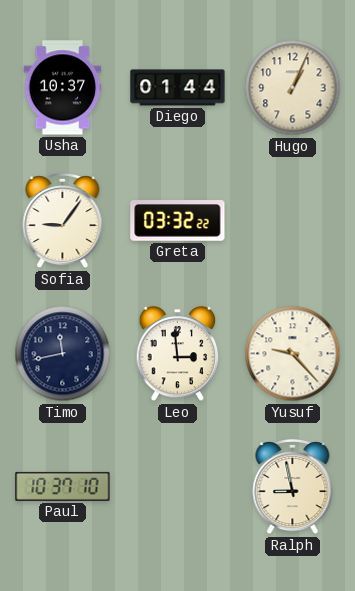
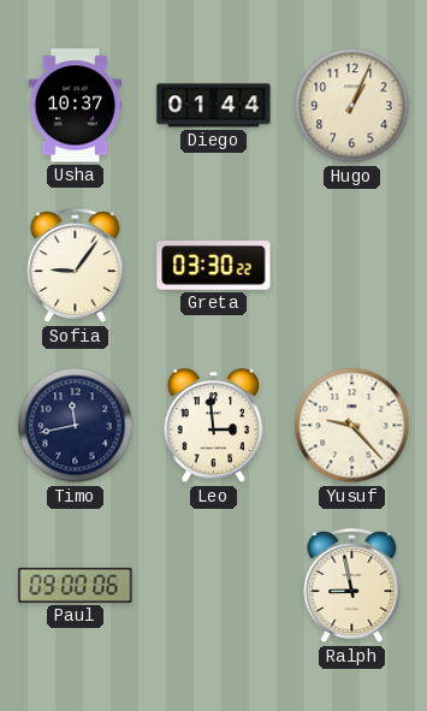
Greta: 03:32 -> 03:30 (214, 266)
Paul: 10:37 -> 09:00 (76, 585)
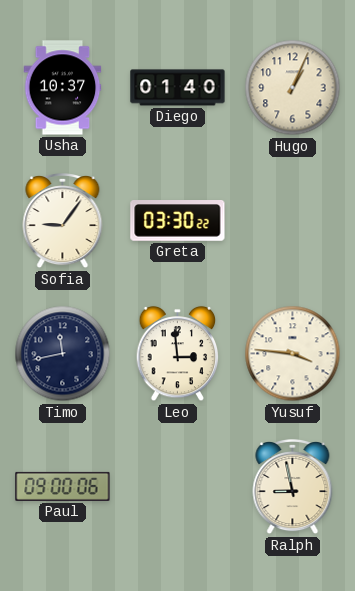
Diego: 01:44 -> 01:40 (178, 88)
Yusuf: 9:23 -> 3:46 (293, 354)
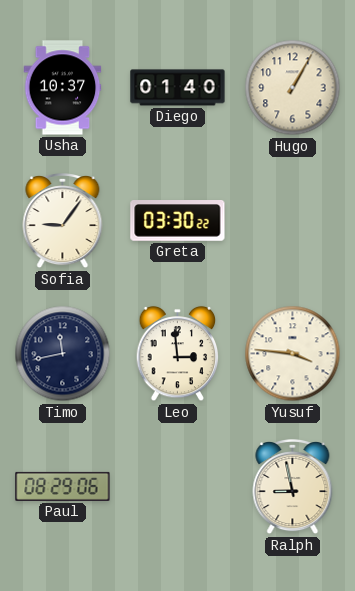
Hugo: 1:04 -> 1:05 (293, 88)
Paul: 09:00 -> 08:29 (63, 486)
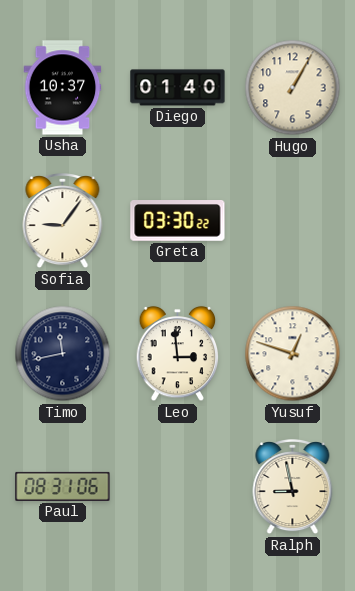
Yusuf: 3:46 -> 12:48 (293, 354)
Paul: 08:29 -> 08:31 (63, 486)
